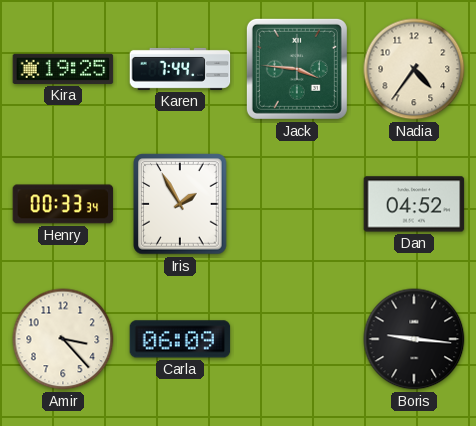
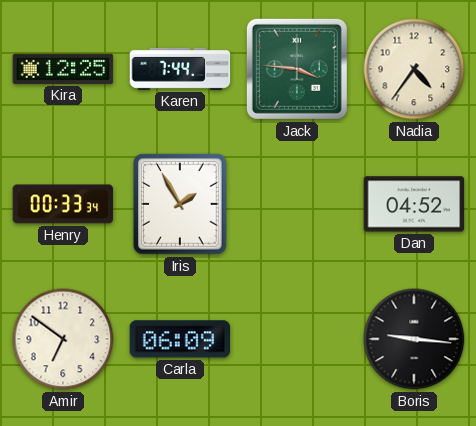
Kira: 19:25 -> 12:25 (63, 69)
Amir: 3:23 -> 6:51 (63, 339)
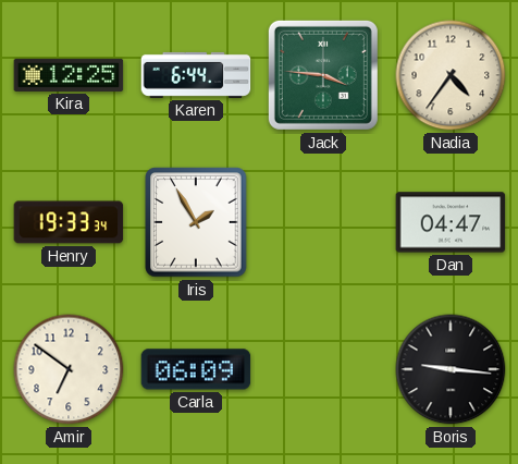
Karen: 7:44 -> 6:44 (196, 75)
Henry: 00:33 -> 19:33 (69, 222)
Dan: 04:52 -> 04:47 (451, 222)
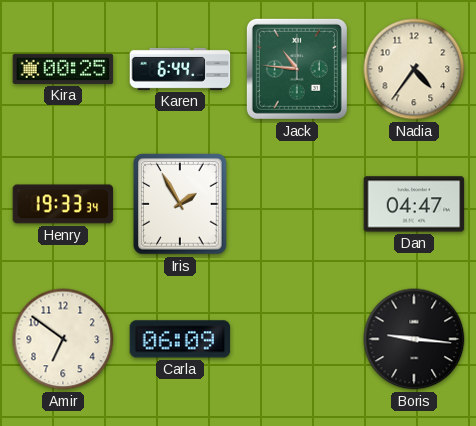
Kira: 12:25 -> 00:25 (63, 69)
Jack: 3:46 -> 10:46 (297, 69)
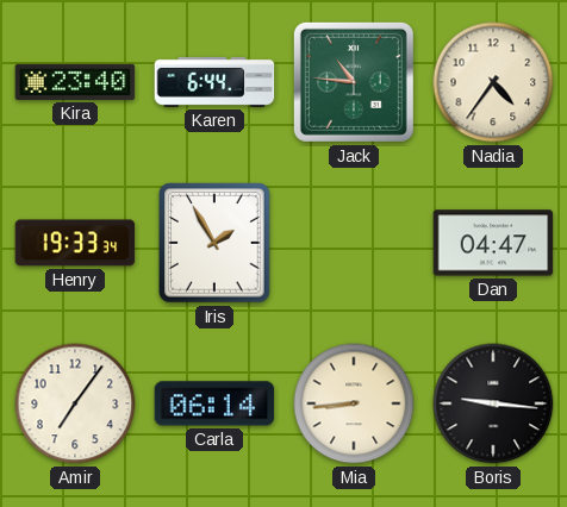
Kira: 00:25 -> 23:40 (75, 82)
Amir: 6:51 -> 7:06 (75, 403)
Carla: 06:09 -> 06:14 (214, 403)
Mia: none -> 8:44 (354, 403)
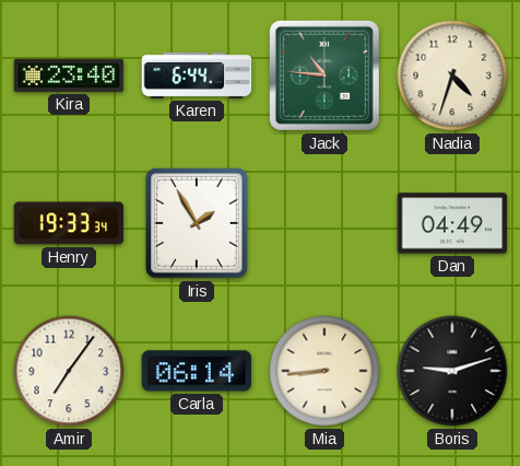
Nadia: 4:36 -> 4:33 (452, 75)
Dan: 04:47 -> 04:49 (452, 223)
Boris: 9:16 -> 9:12 (452, 371)
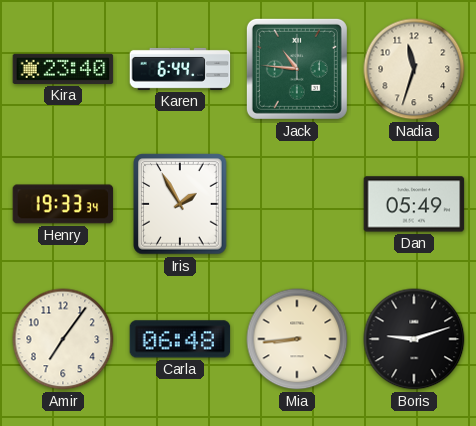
Nadia: 4:33 -> 11:33 (414, 69)
Dan: 04:49 -> 05:49 (414, 204)
Carla: 06:14 -> 06:48 (180, 339)
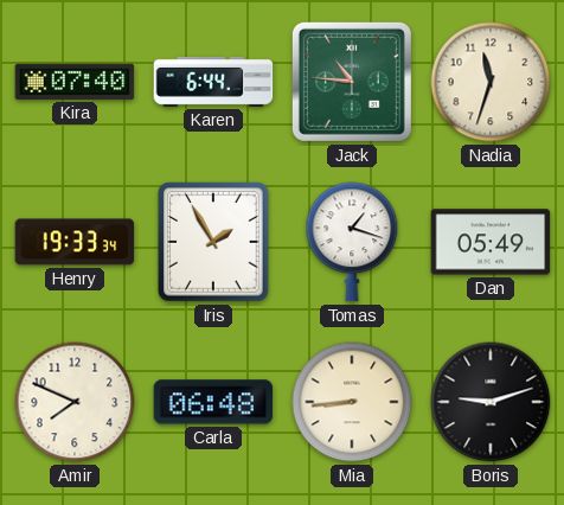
Kira: 23:40 -> 07:40 (75, 82)
Tomas: none -> 1:18 (352, 242)
Amir: 7:06 -> 7:49 (75, 402)
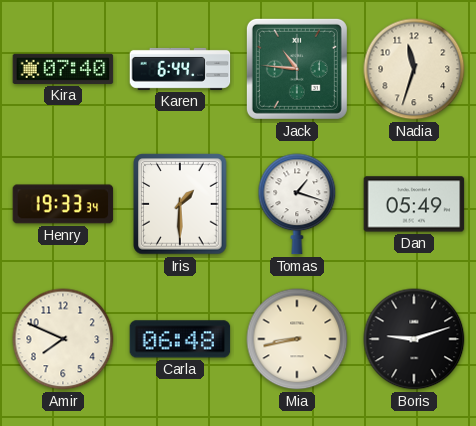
Iris: 1:55 -> 1:30 (180, 204)
Mia: 8:44 -> 8:43 (297, 339)
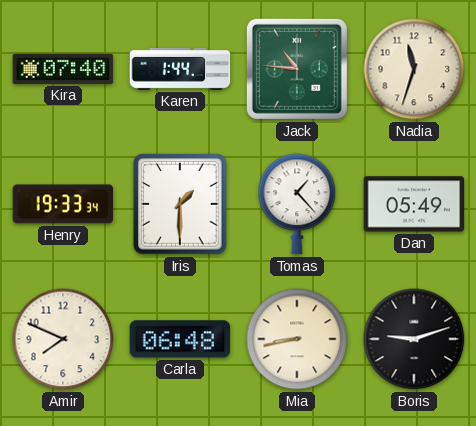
Karen: 6:44 -> 1:44 (180, 69)
Tomas: 1:18 -> 1:23 (297, 204)
